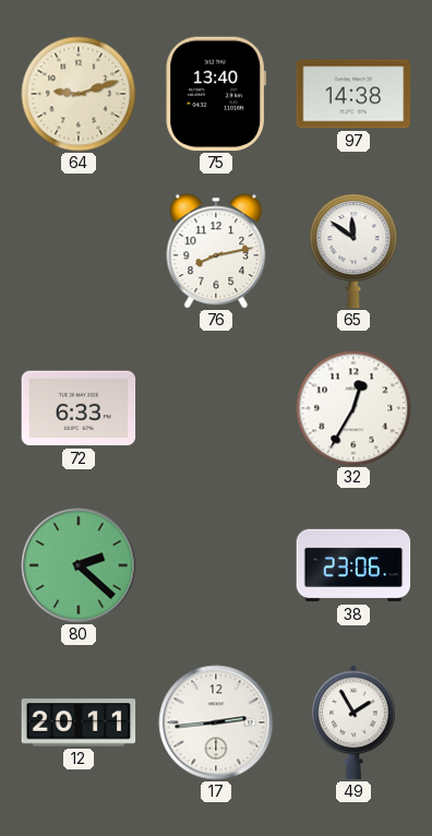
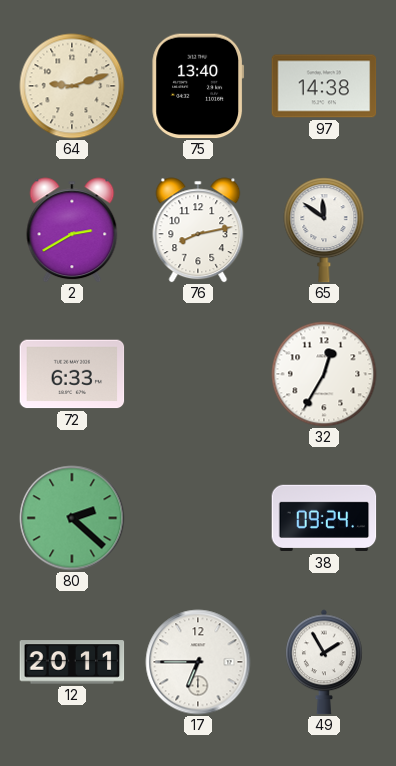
2: none -> 2:40 (72, 230)
38: 23:06 -> 09:24 (324, 518)
17: 2:44 -> 6:45 (198, 662)
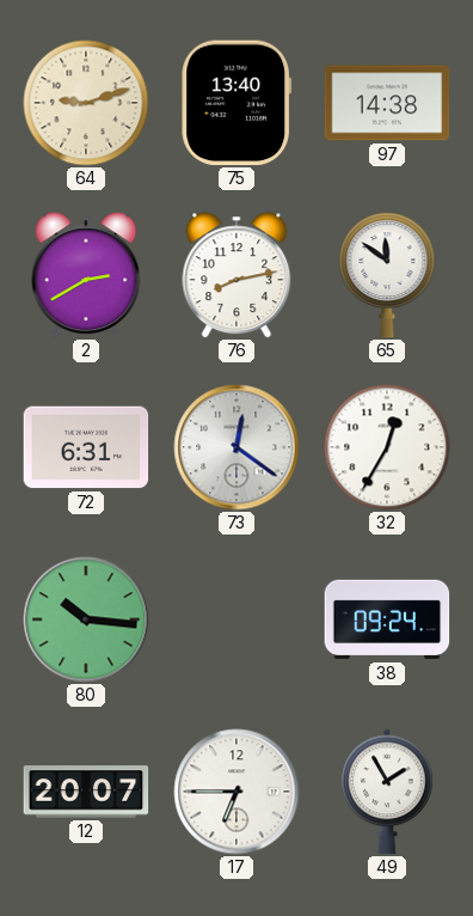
72: 6:33 -> 6:31 (86, 447)
73: none -> 12:21 (236, 447)
80: 2:22 -> 10:16 (86, 619)
12: 20:11 -> 20:07 (86, 792)
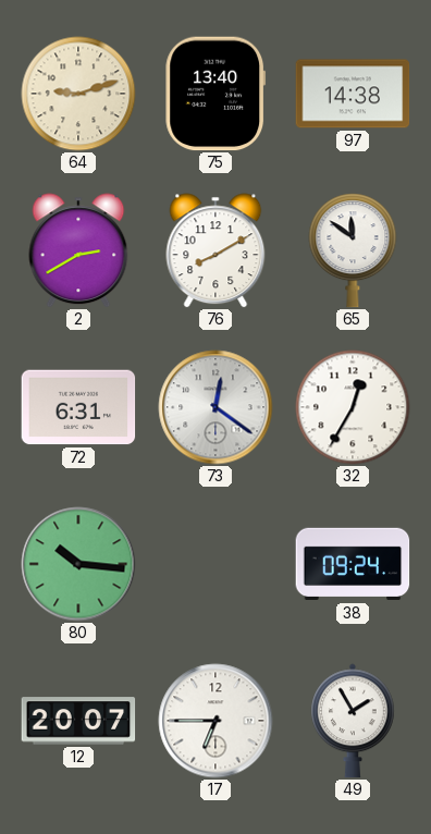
76: 8:13 -> 8:10 (215, 250)
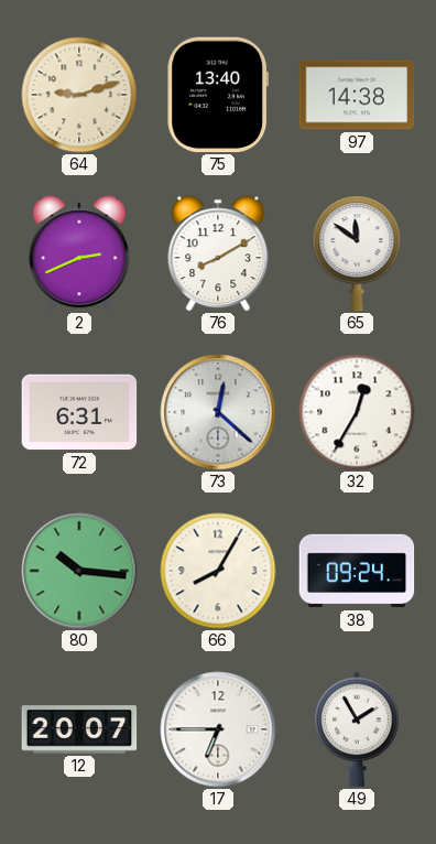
2: 2:40 -> 2:41 (79, 253)
73: 12:21 -> 12:22 (218, 412)
66: none -> 8:05 (218, 571)
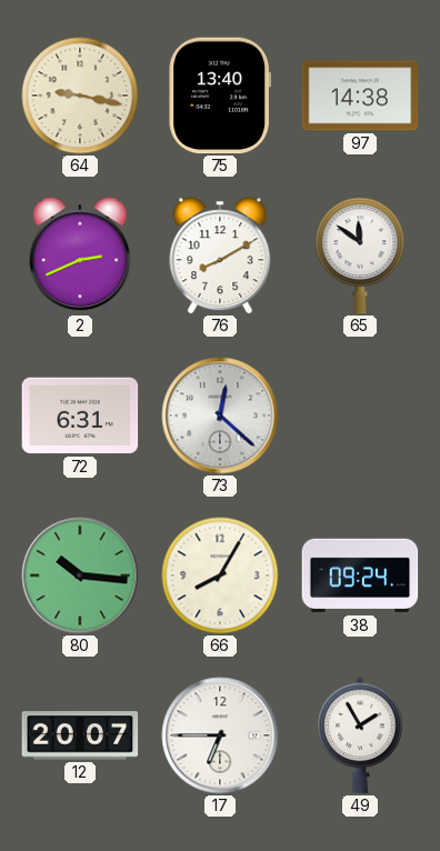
64: 9:12 -> 9:17 (80, 96)
32: 12:35 -> none (357, 412)
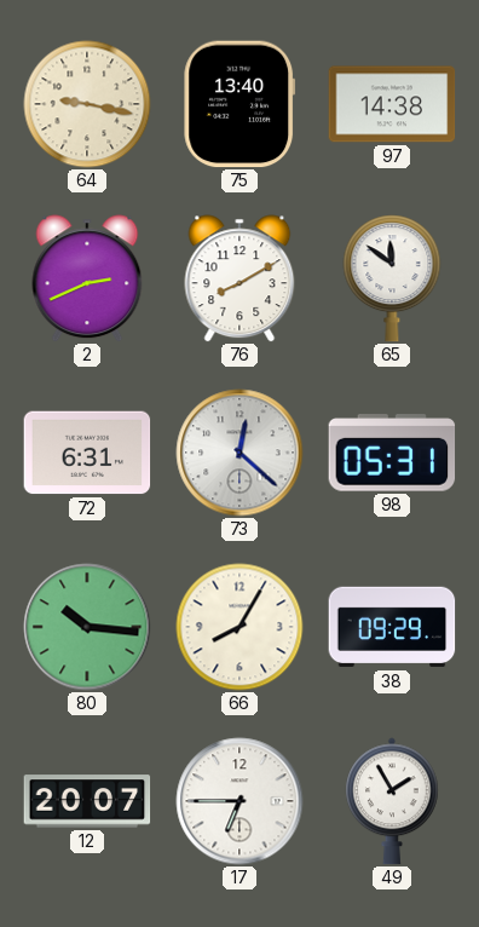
98: none -> 05:31 (392, 453)
38: 09:24 -> 09:29 (392, 627)
